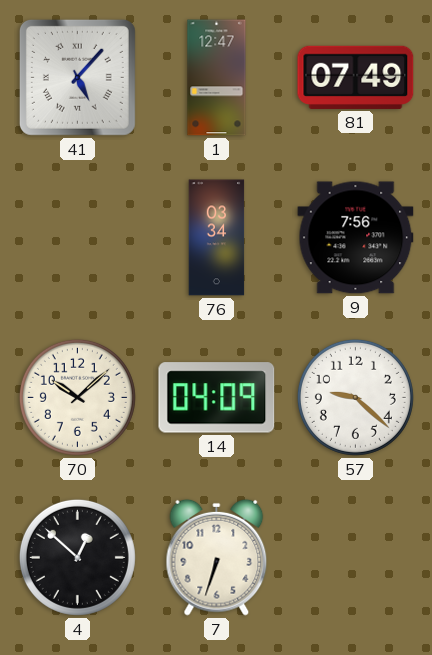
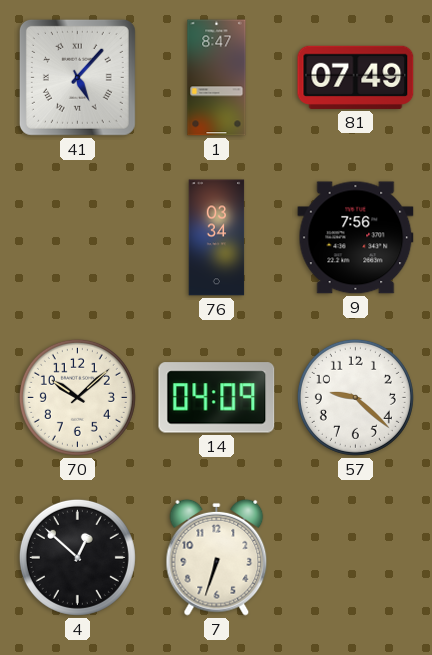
1: 12:47 -> 8:47 (217, 78)
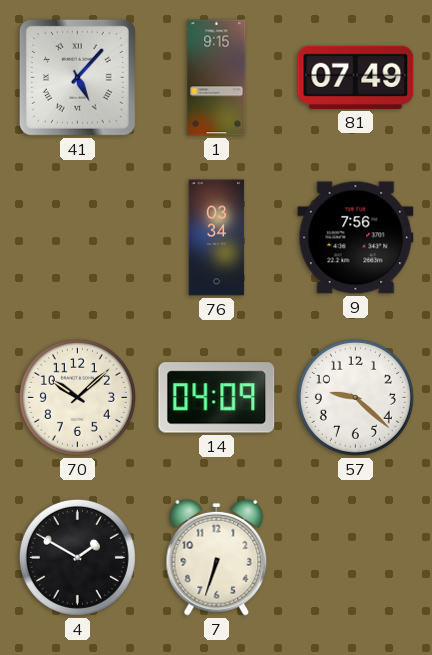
1: 8:47 -> 9:15 (217, 78)
4: 12:52 -> 1:50 (77, 557)
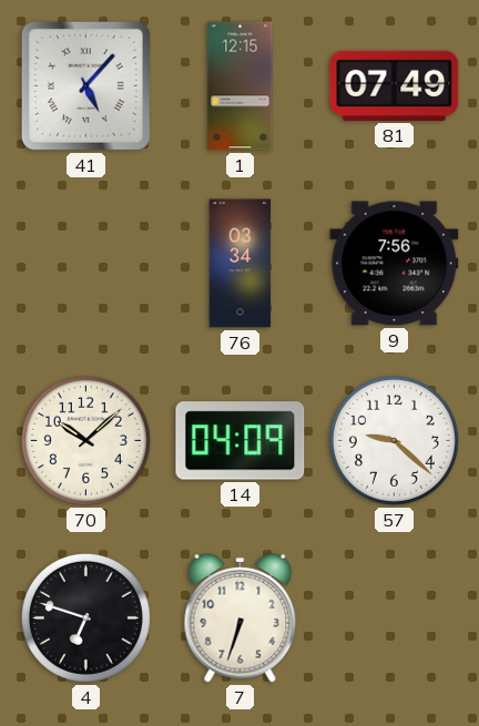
1: 9:15 -> 12:15 (241, 86)
4: 1:50 -> 6:48 (85, 617)
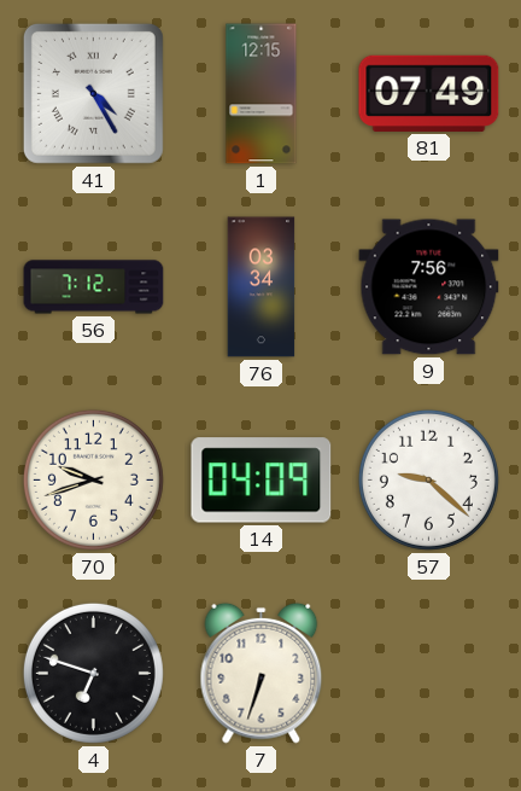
41: 5:07 -> 4:25 (93, 93)
56: none -> 7:12 (94, 287)
70: 10:08 -> 9:42 (93, 479)
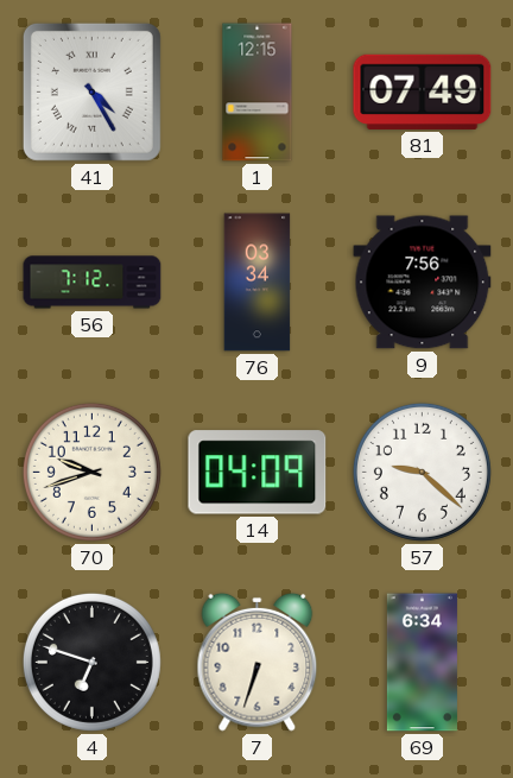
69: none -> 6:34 (422, 663)
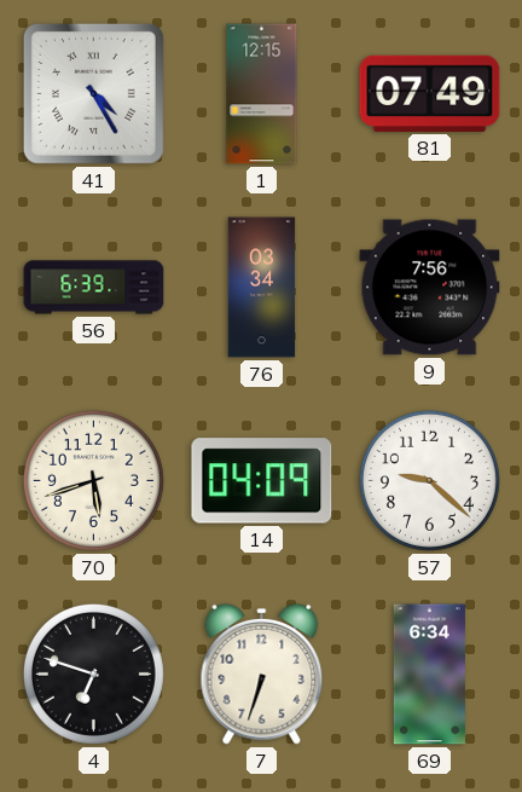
56: 7:12 -> 6:39 (94, 288)
70: 9:42 -> 5:42 (93, 480)
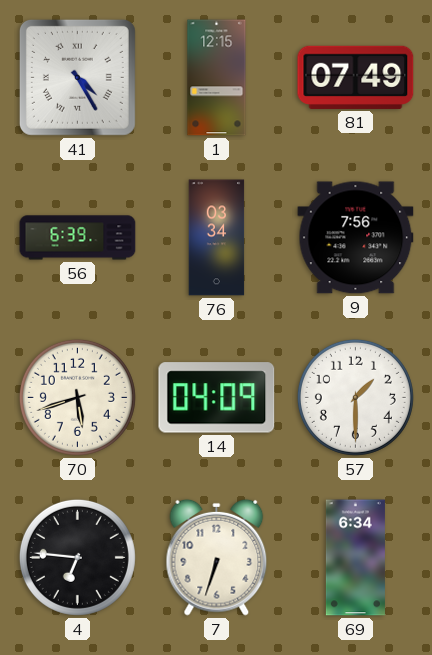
57: 9:22 -> 1:30 (355, 397)
4: 6:48 -> 6:46 (77, 557)
